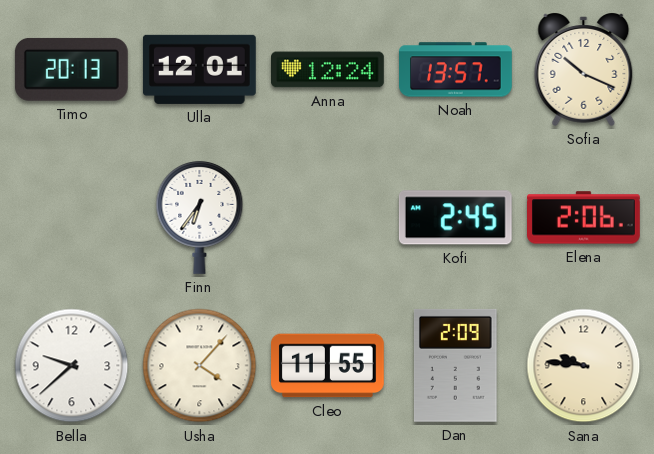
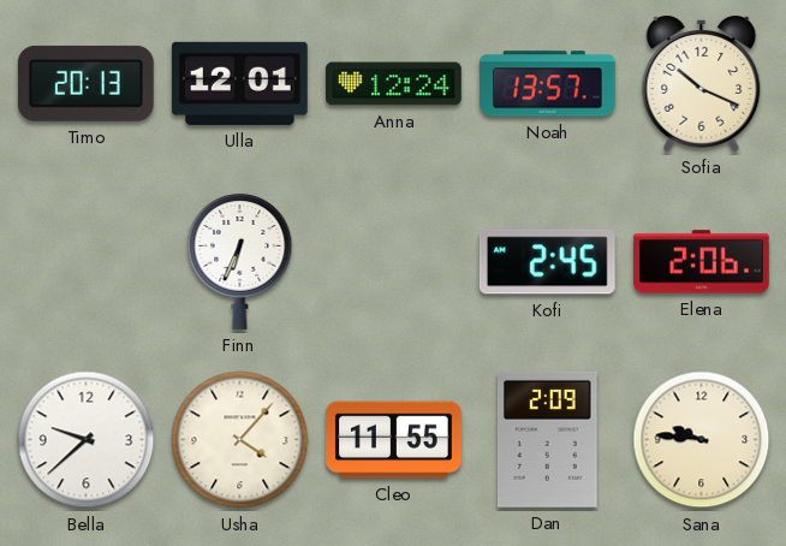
Finn: 6:36 -> 6:34 (240, 261)
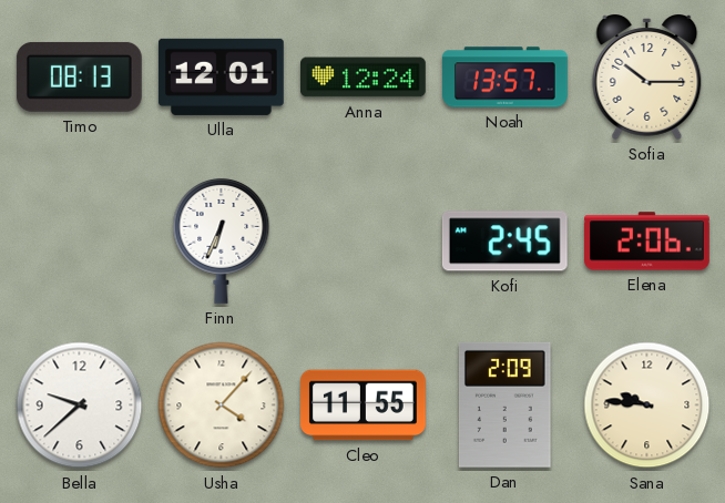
Timo: 20:13 -> 08:13 (79, 76)
Sofia: 10:19 -> 10:15 (647, 78)
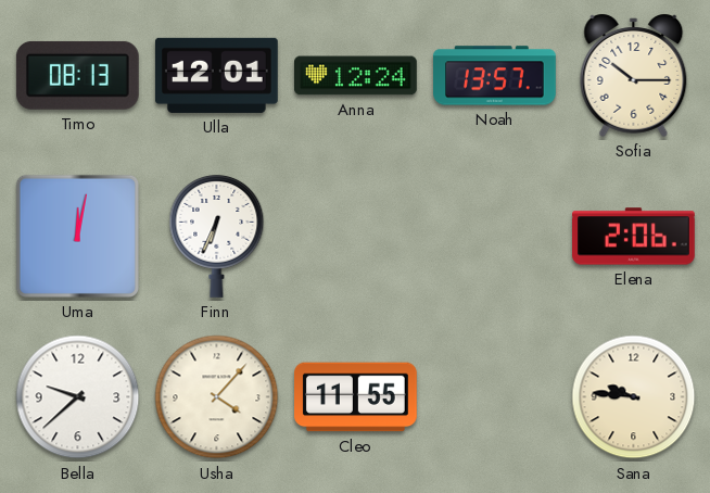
Uma: none -> 12:02 (77, 236)
Kofi: 2:45 -> none (504, 242)
Dan: 2:09 -> none (504, 404)
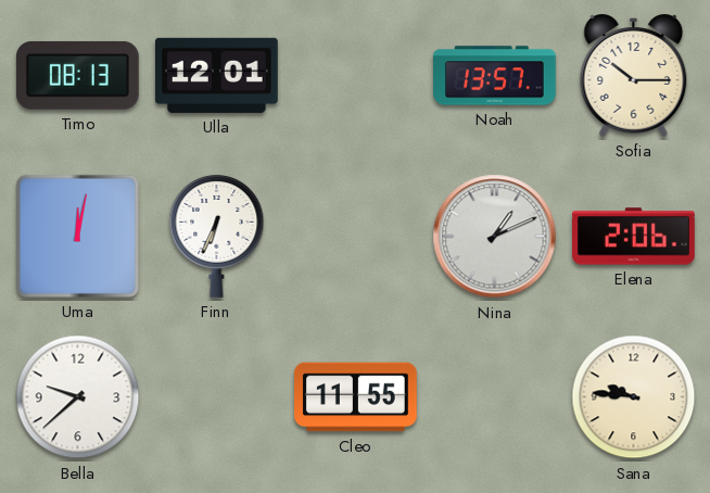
Anna: 12:24 -> none (356, 76)
Nina: none -> 1:11 (495, 237)
Usha: 4:07 -> none (217, 397)
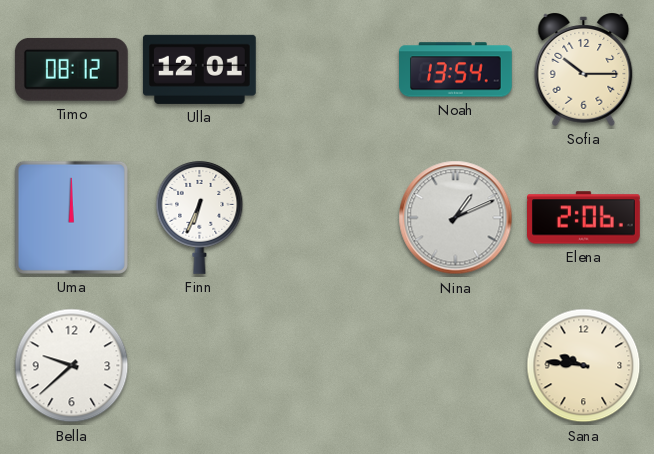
Timo: 08:13 -> 08:12 (71, 69)
Noah: 13:57 -> 13:54 (456, 70)
Uma: 12:02 -> 12:00 (71, 217)
Cleo: 11:55 -> none (356, 397)
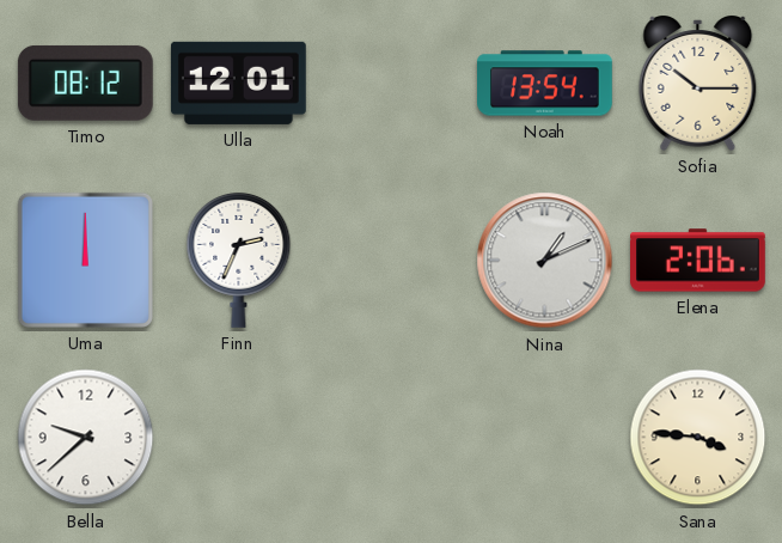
Finn: 6:34 -> 2:34 (239, 260)
Sana: 9:46 -> 3:46 (698, 438)
